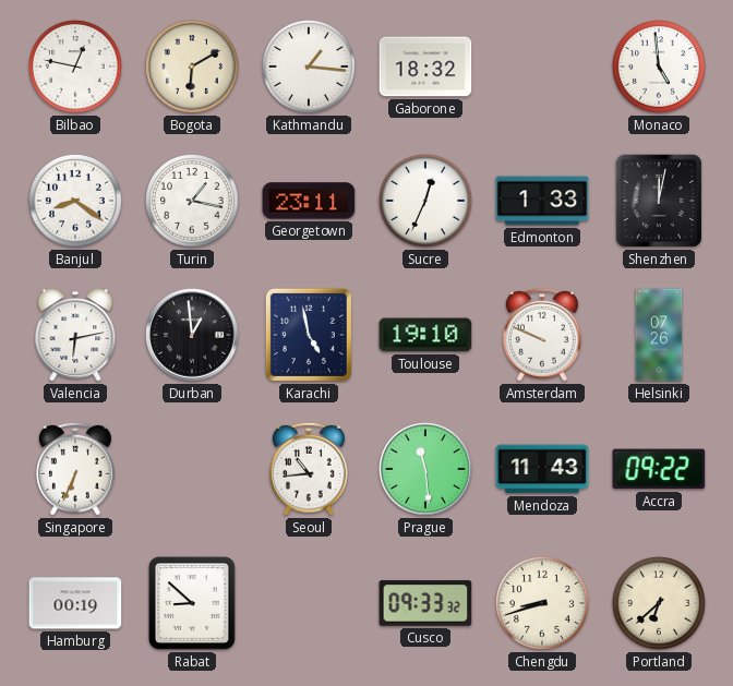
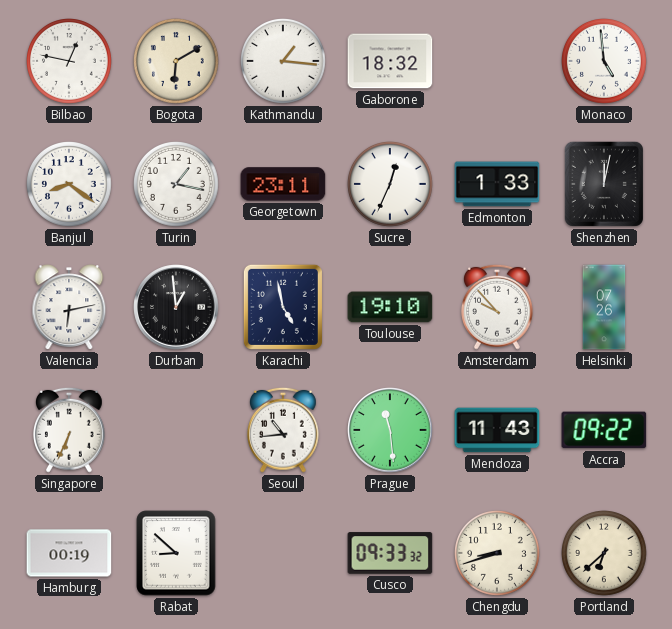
Amsterdam: 9:49 -> 9:53 (498, 307)
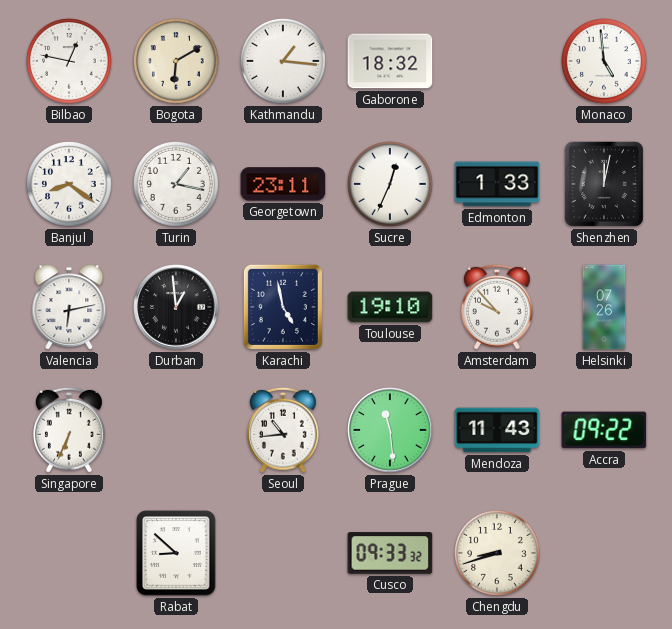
Hamburg: 00:19 -> none (69, 553)
Portland: 6:38 -> none (605, 554)
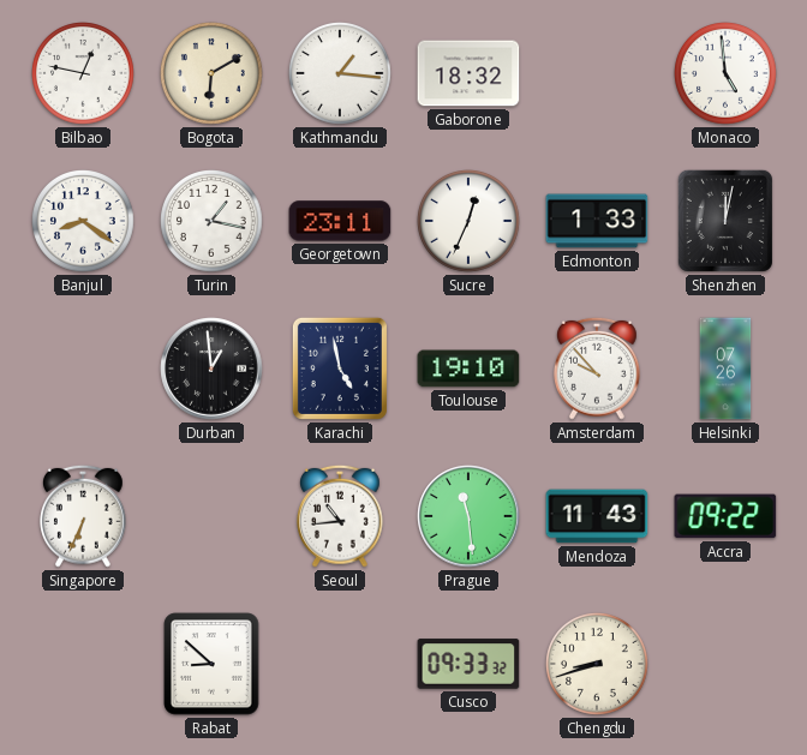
Valencia: 6:13 -> none (69, 307)
